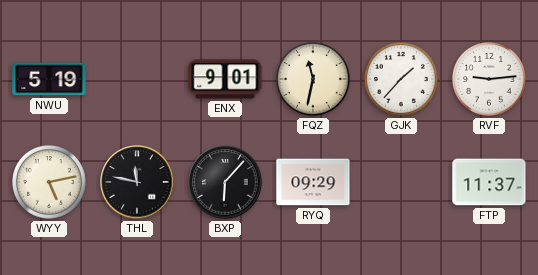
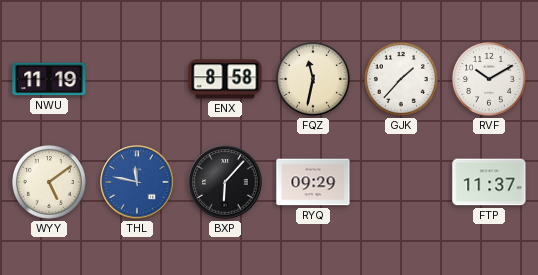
NWU: 5:19 -> 11:19 (49, 79)
ENX: 9:01 -> 8:58 (225, 79)
RVF: 9:14 -> 10:10 (490, 80)
WYY: 5:13 -> 5:09 (50, 183)
THL dial: black -> blue (137, 182)
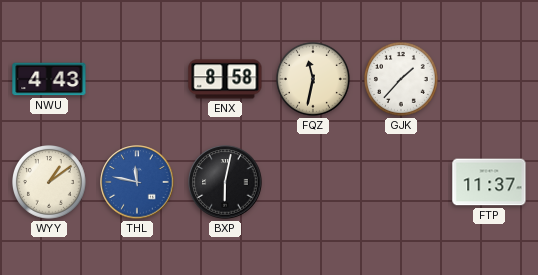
NWU: 11:19 -> 4:43 (49, 79)
RVF: 10:10 -> none (490, 80)
WYY: 5:09 -> 1:09 (50, 183)
BXP: 6:07 -> 6:02 (225, 182)
RYQ: 09:29 -> none (313, 182)
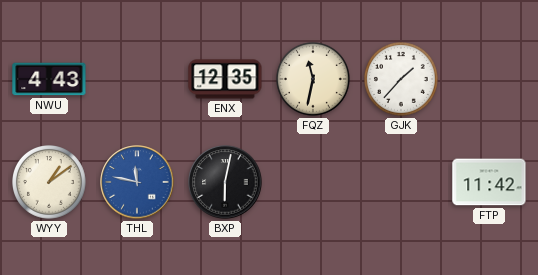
ENX: 8:58 -> 12:35 (225, 79)
FTP: 11:37 -> 11:42 (489, 182)
